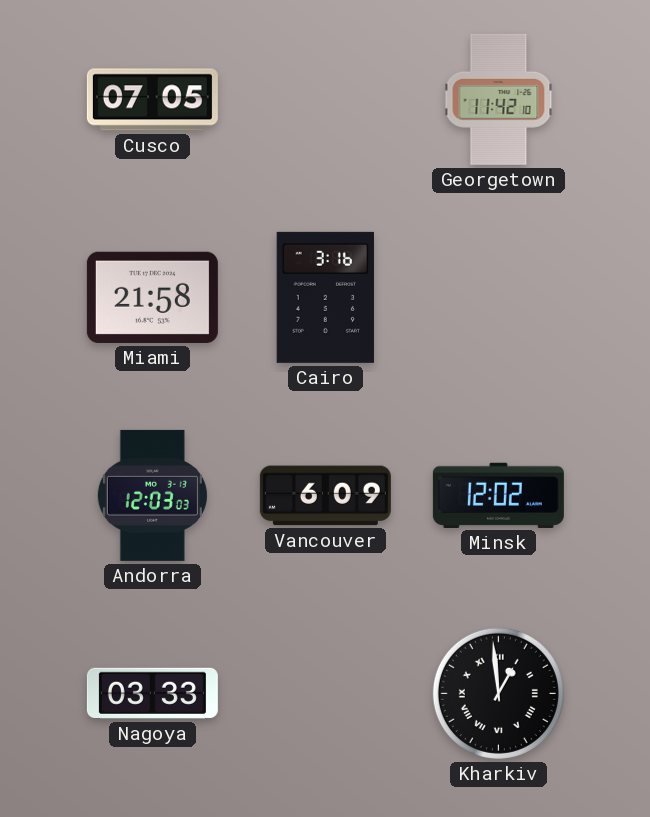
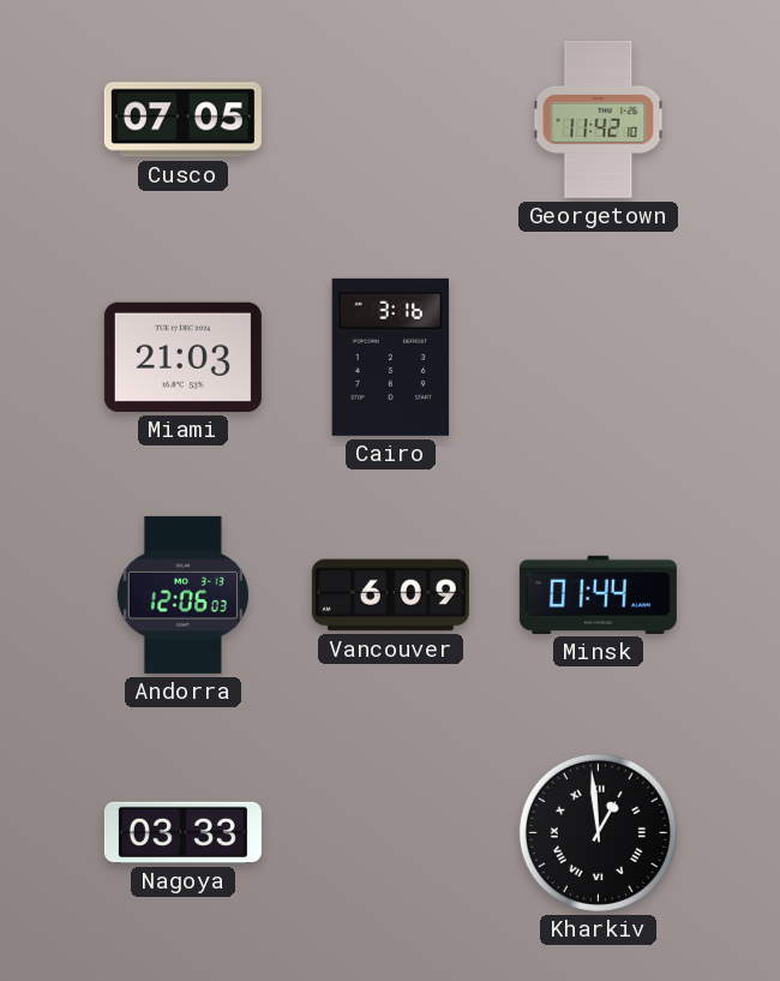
Miami: 21:58 -> 21:03 (182, 357)
Andorra: 12:03 -> 12:06 (182, 594)
Minsk: 12:02 -> 01:44 (598, 594)
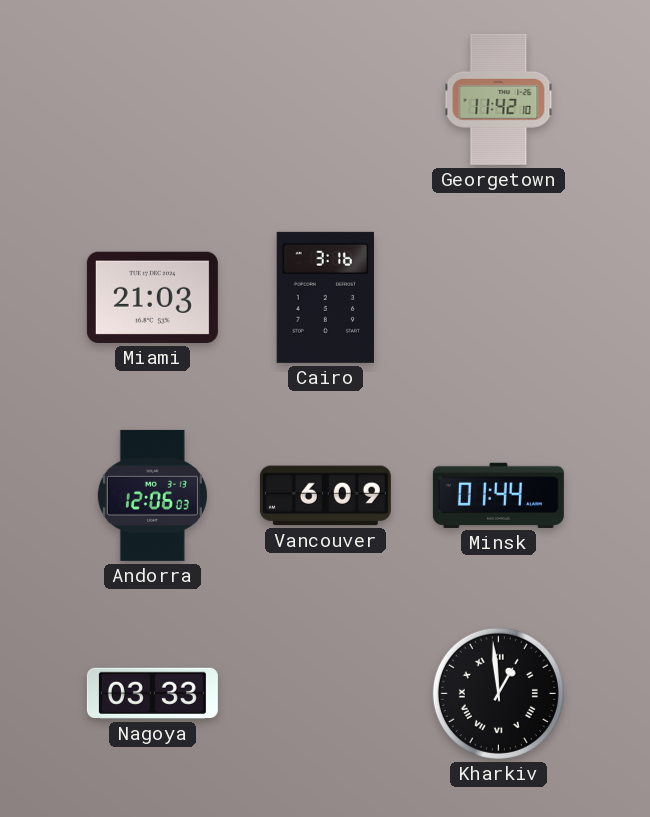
Cusco: 07:05 -> none (182, 120)
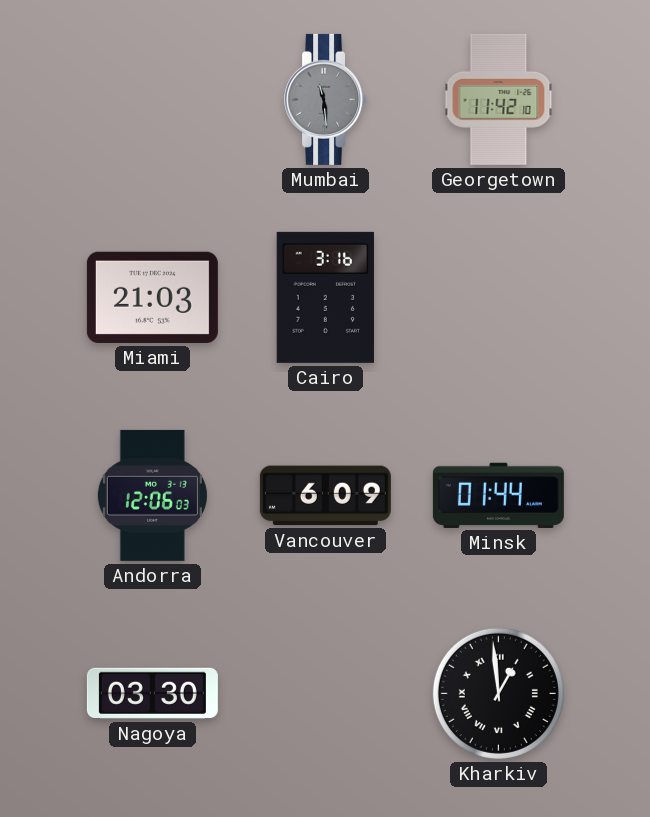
Mumbai: none -> 11:29 (326, 99)
Nagoya: 03:33 -> 03:30 (152, 693)
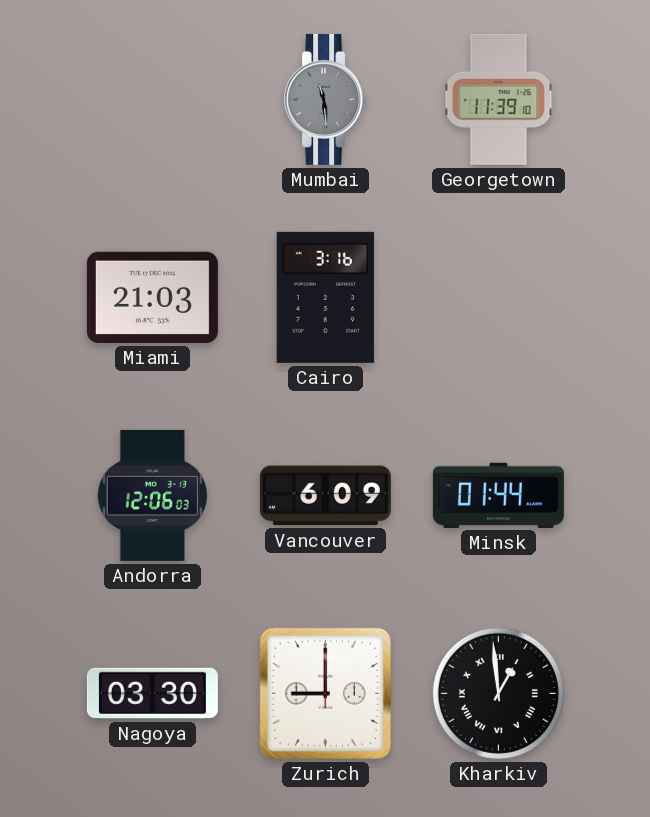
Georgetown: 11:42 -> 11:39 (499, 99)
Zurich: none -> 9:00 (325, 693)
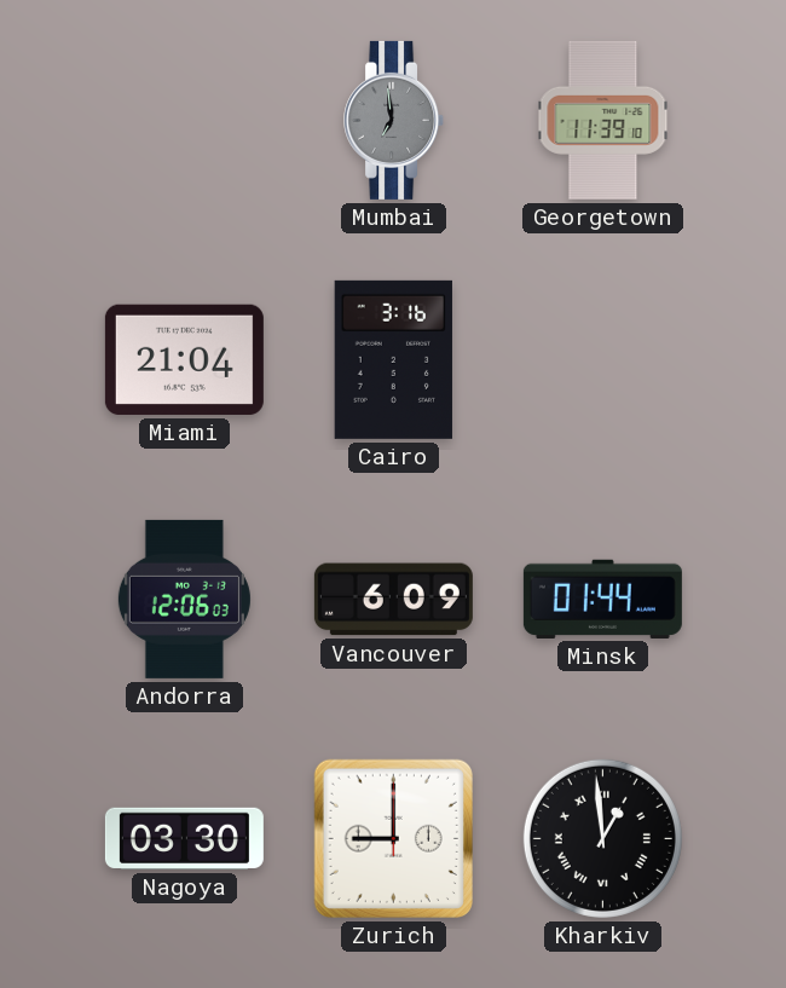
Mumbai: 11:29 -> 6:59 (394, 120)
Miami: 21:03 -> 21:04 (184, 359)
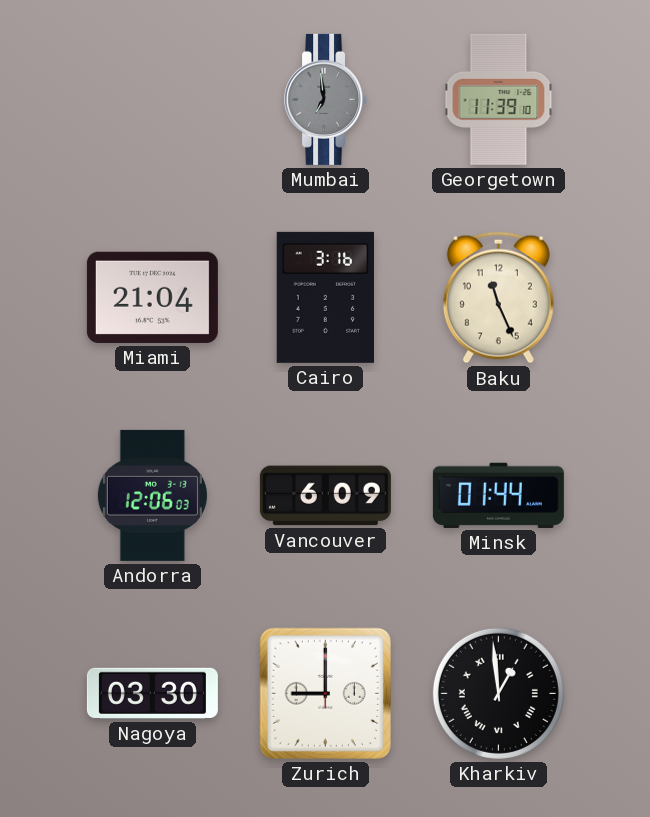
Baku: none -> 11:26 (498, 298)
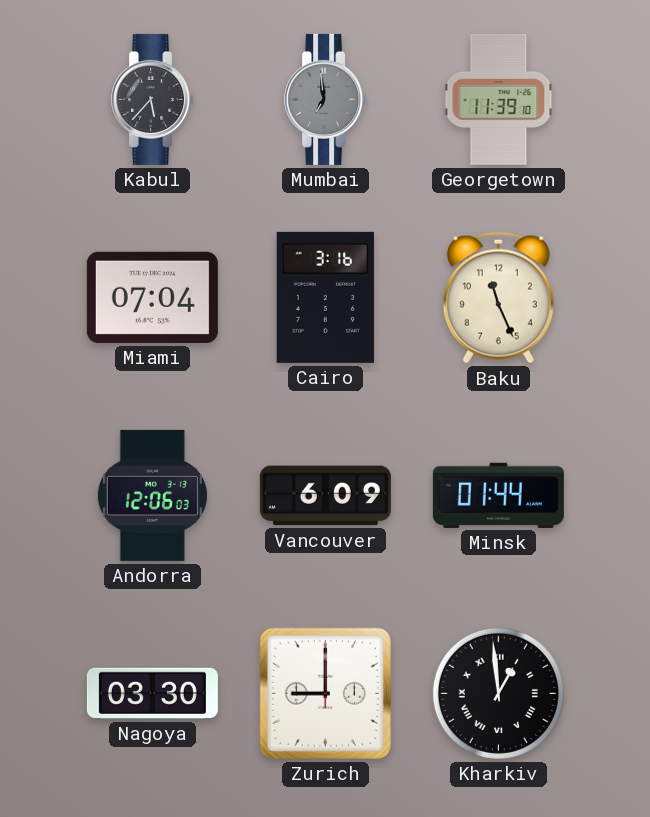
Kabul: none -> 5:37 (153, 99)
Miami: 21:04 -> 07:04 (152, 297)
